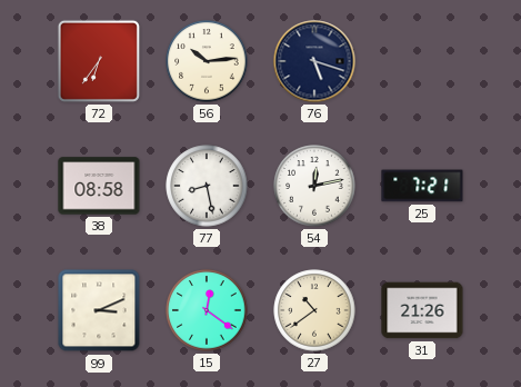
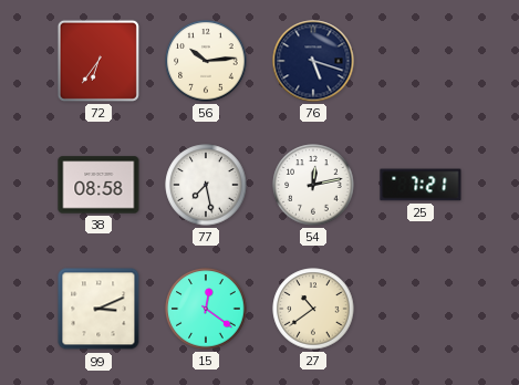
77: 8:28 -> 7:28 (206, 185)
31: 21:26 -> none (422, 310)
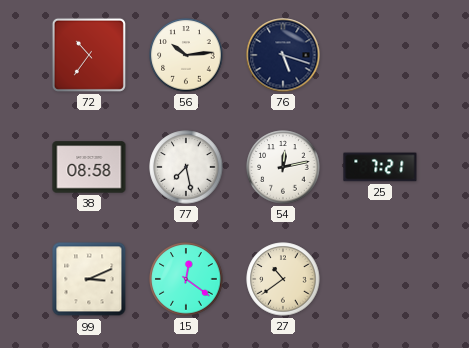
72: 6:36 -> 10:36 (89, 55)
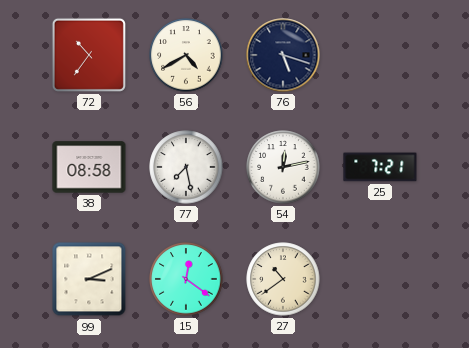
56: 10:14 -> 4:40 (186, 55)
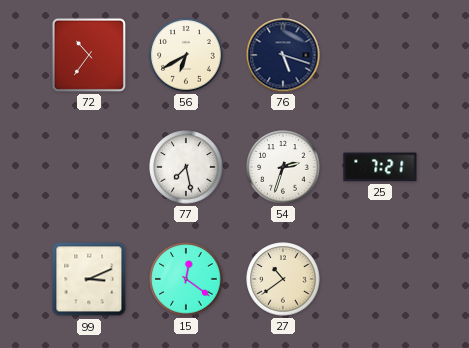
56: 4:40 -> 6:40 (186, 55)
38: 08:58 -> none (89, 167)
54: 12:13 -> 2:33 (283, 167)
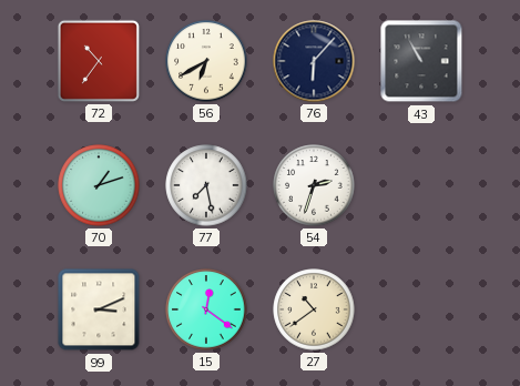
76: 5:18 -> 6:07 (314, 61)
43: none -> 10:55 (421, 61)
70: none -> 1:12 (99, 185)
25: 7:21 -> none (380, 167)
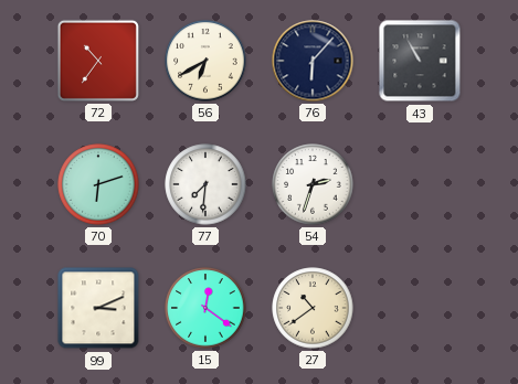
70: 1:12 -> 6:12 (98, 184)
77: 7:28 -> 7:31 (205, 184)
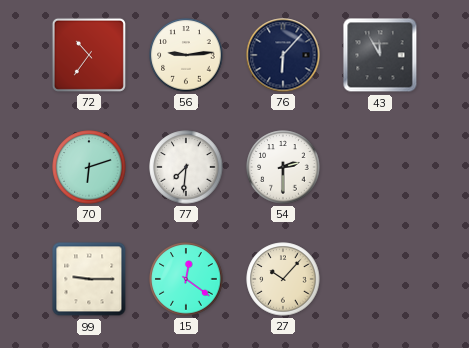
56: 6:40 -> 9:14 (186, 55)
43: 10:55 -> 11:55 (380, 55)
54: 2:33 -> 2:30 (283, 167)
99: 3:11 -> 9:15 (89, 279)
27: 10:39 -> 10:07 (283, 279)
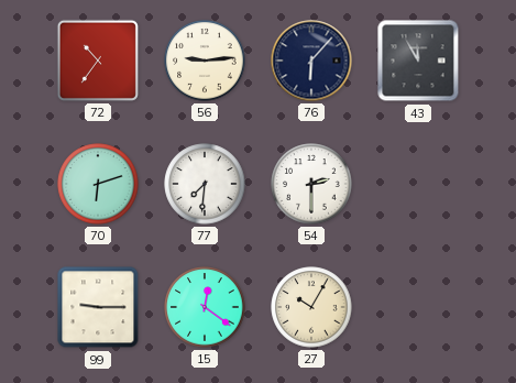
27: 10:07 -> 10:05 (311, 307)
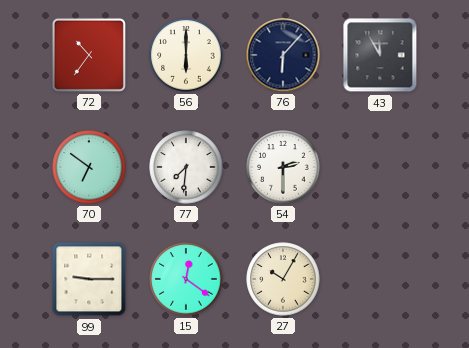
56: 9:14 -> 6:00 (186, 55)
70: 6:12 -> 6:51 (89, 167)
